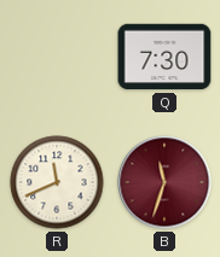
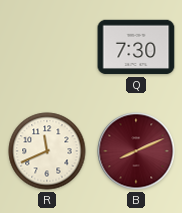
B: 11:33 -> 8:11 (136, 151)
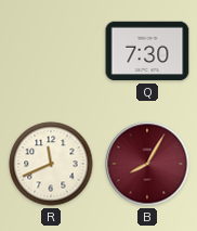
B: 8:11 -> 8:05 (147, 164)
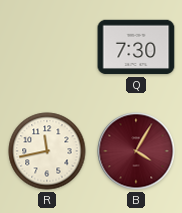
R: 11:41 -> 11:43 (47, 151)
B: 8:05 -> 4:05 (136, 151)
